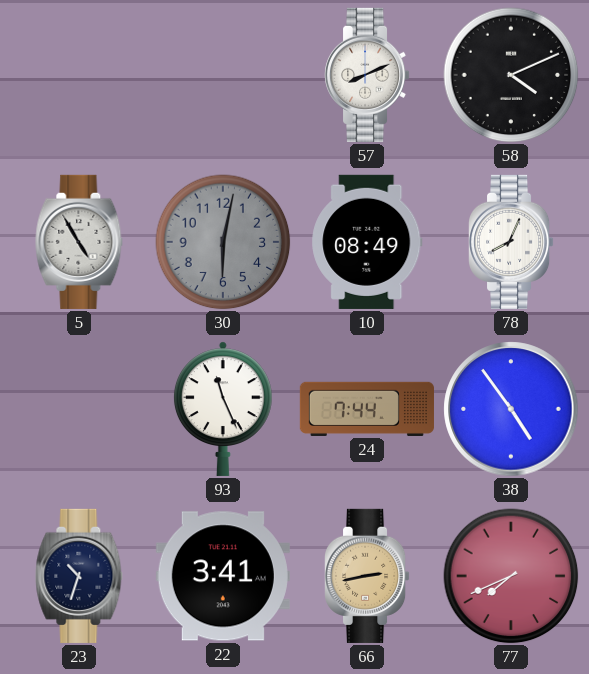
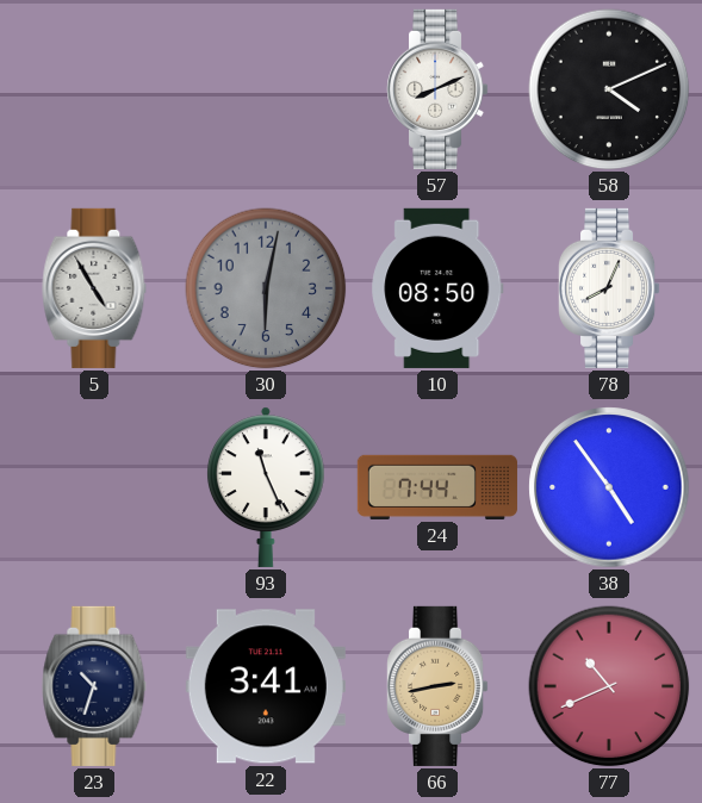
10: 08:49 -> 08:50 (437, 288)
77: 7:41 -> 10:41 (609, 686)
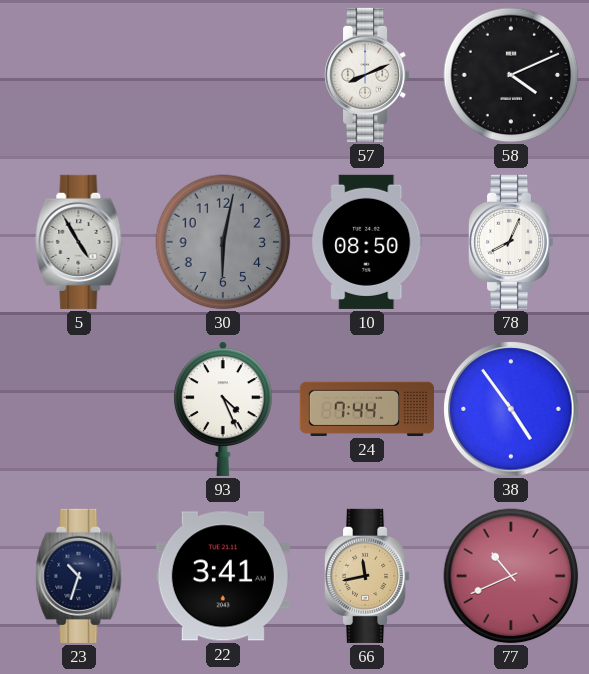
93: 11:26 -> 4:26 (223, 409)
66: 2:43 -> 11:43 (368, 576)
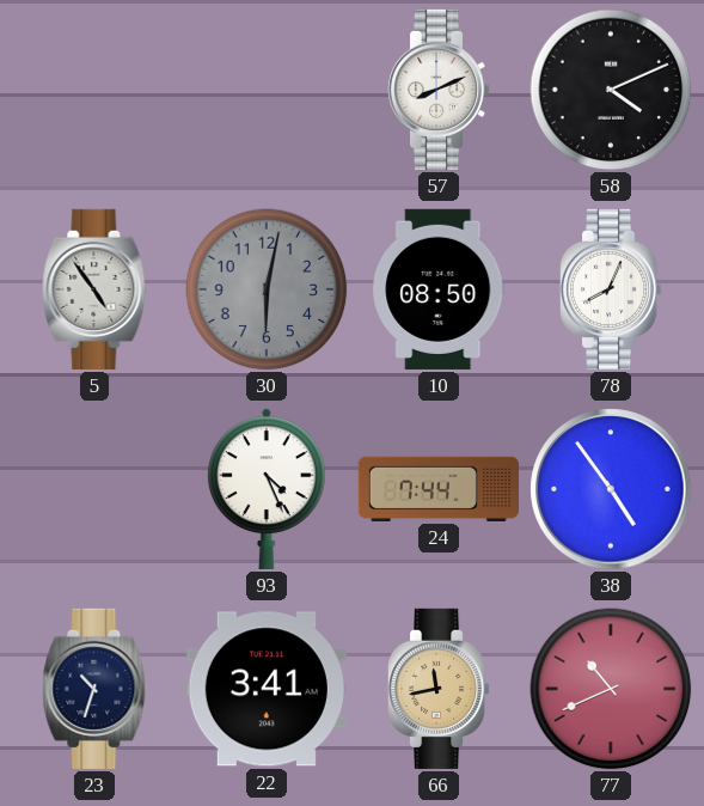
5: 4:55 -> 4:54 (94, 289)
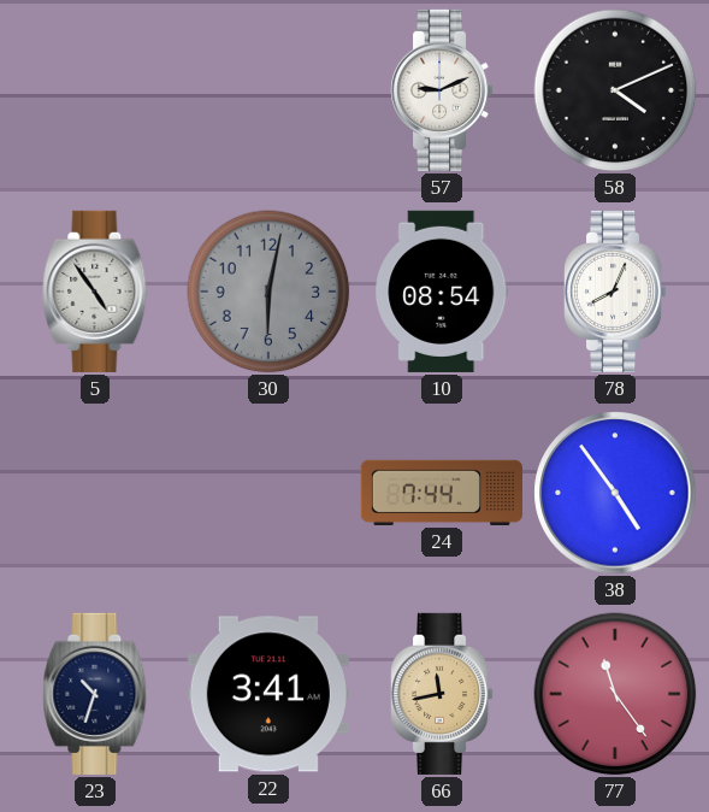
57: 8:11 -> 9:11 (443, 90)
10: 08:50 -> 08:54 (442, 292)
93: 4:26 -> none (267, 489)
77: 10:41 -> 11:24 (615, 694)
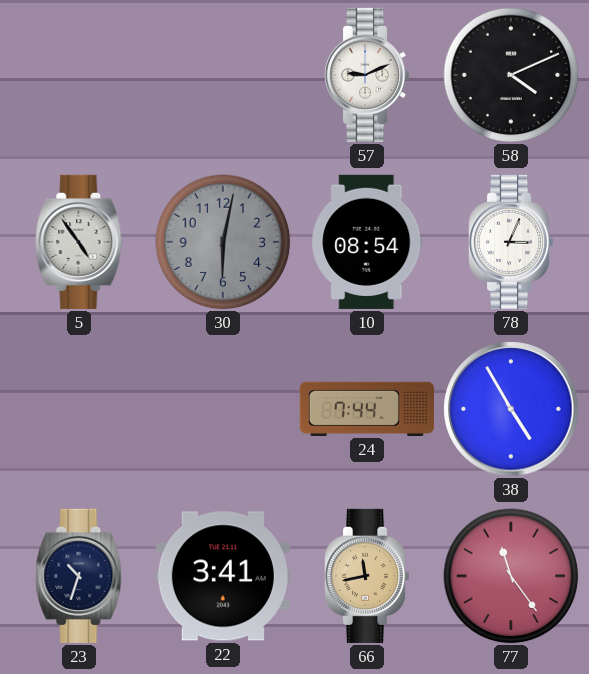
78: 8:04 -> 3:04 (512, 242)
38: 4:54 -> 4:55 (511, 409)
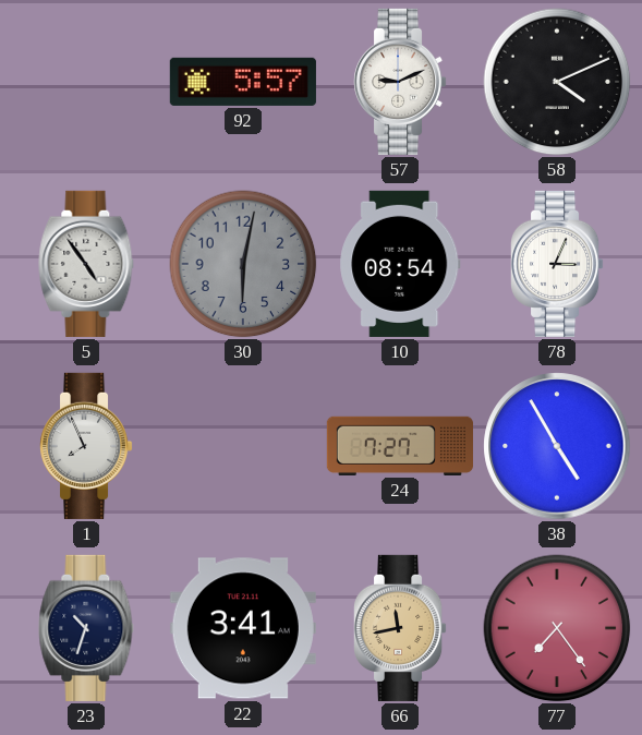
92: none -> 5:57 (243, 82)
1: none -> 7:56 (87, 446)
24: 7:44 -> 7:27 (400, 446)
77: 11:24 -> 7:24 (557, 628)
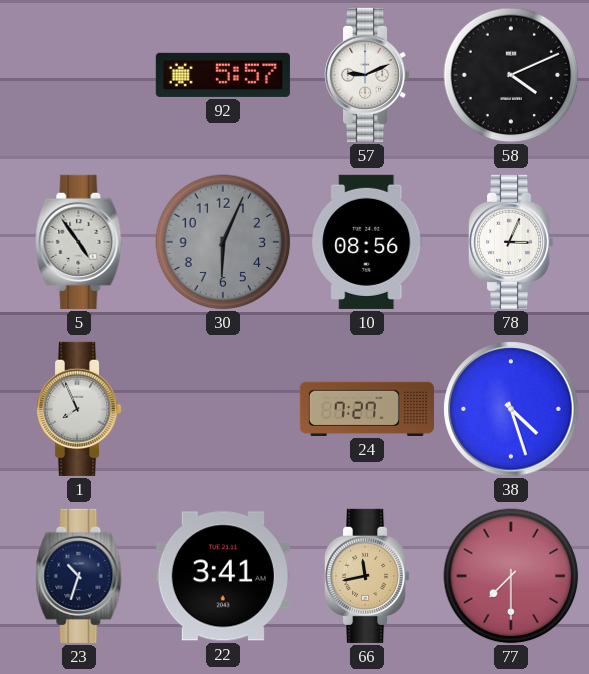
30: 6:02 -> 6:04 (223, 242)
10: 08:54 -> 08:56 (367, 242)
38: 4:55 -> 4:27 (511, 409)
77: 7:24 -> 7:30 (511, 576)
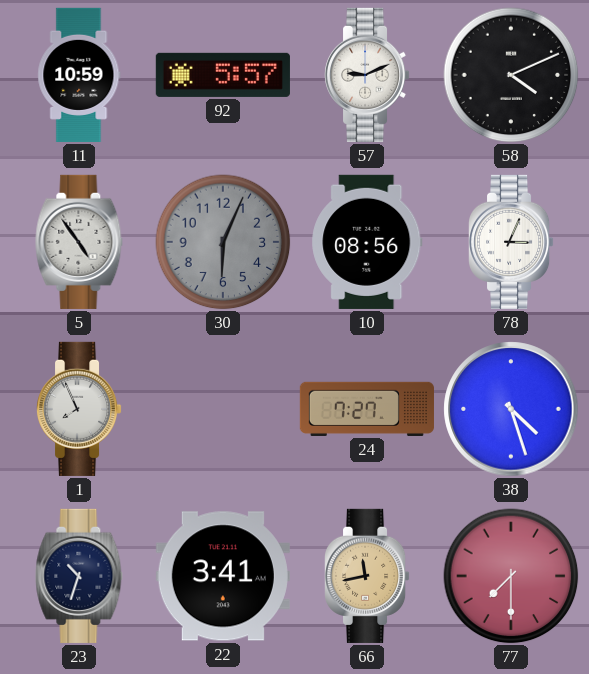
11: none -> 10:59 (79, 75)
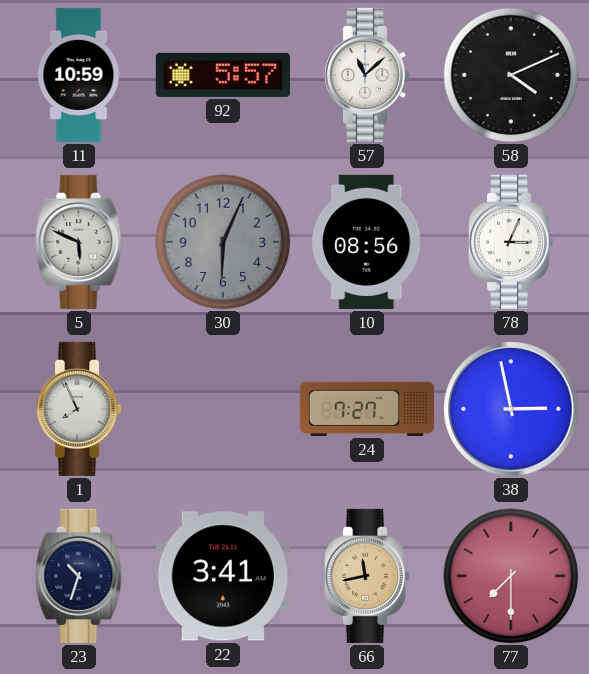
57: 9:11 -> 11:08 (368, 75)
5: 4:54 -> 5:49 (79, 242)
38: 4:27 -> 2:58 (511, 409)
